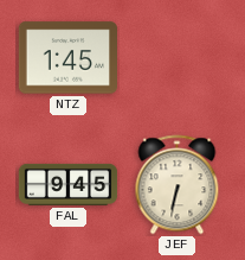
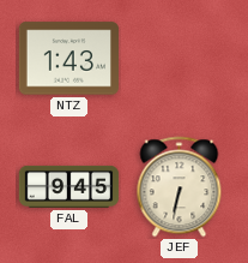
NTZ: 1:45 -> 1:43 (68, 59)
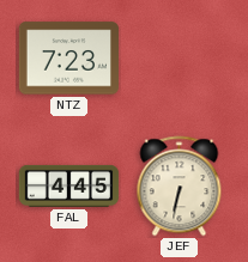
NTZ: 1:43 -> 7:23 (68, 59)
FAL: 9:45 -> 4:45 (69, 185)
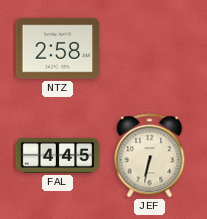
NTZ: 7:23 -> 2:58 (57, 49)
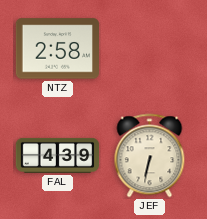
FAL: 4:45 -> 4:39 (58, 155)
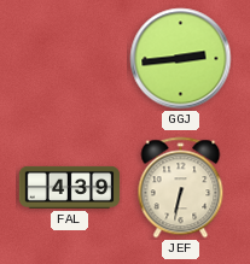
NTZ: 2:58 -> none (57, 49)
GGJ: none -> 2:44 (181, 59)
